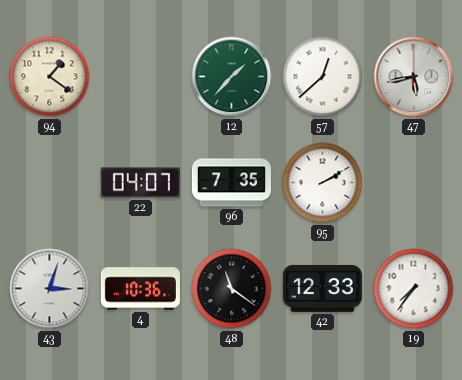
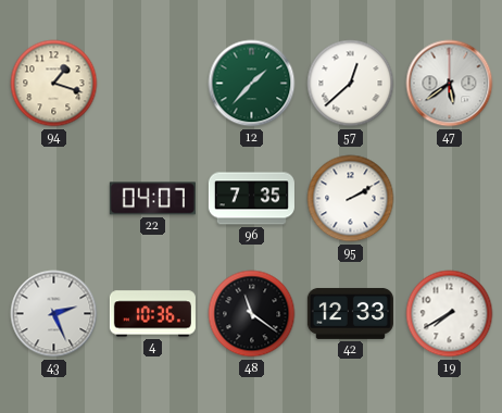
94: 1:21 -> 1:18 (54, 84)
47: 5:43 -> 5:39 (450, 84)
43: 3:03 -> 2:26 (54, 314)
19: 7:36 -> 7:40 (450, 314)
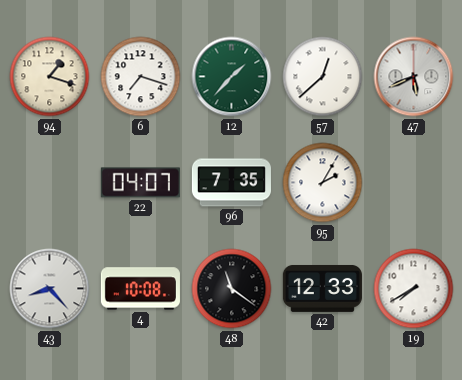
6: none -> 7:18 (141, 77)
47: 5:39 -> 5:41 (414, 77)
95: 2:10 -> 2:05 (323, 183)
43: 2:26 -> 8:23 (50, 289)
4: 10:36 -> 10:08 (140, 289)
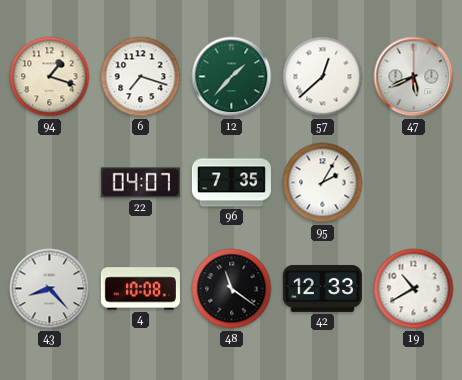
19: 7:40 -> 10:40 (414, 289)
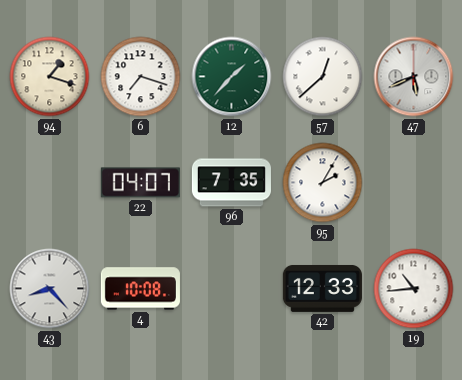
48: 11:21 -> none (232, 289)
19: 10:40 -> 10:44 (414, 289)
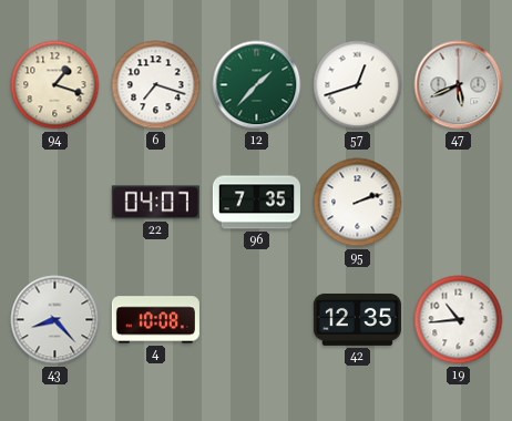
57: 12:38 -> 12:42 (358, 85)
95: 2:05 -> 2:12 (358, 203)
42: 12:33 -> 12:35 (357, 319)
